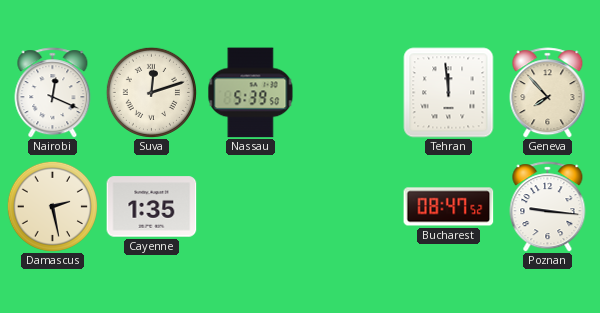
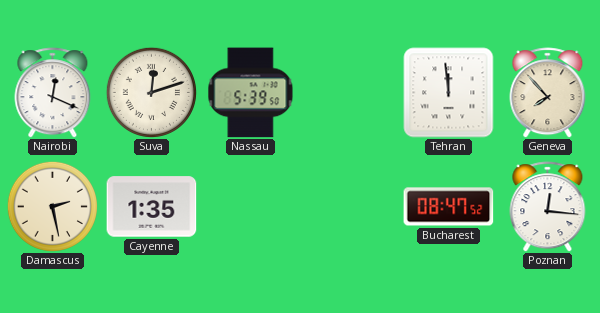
Poznan: 9:16 -> 12:16 (548, 207)
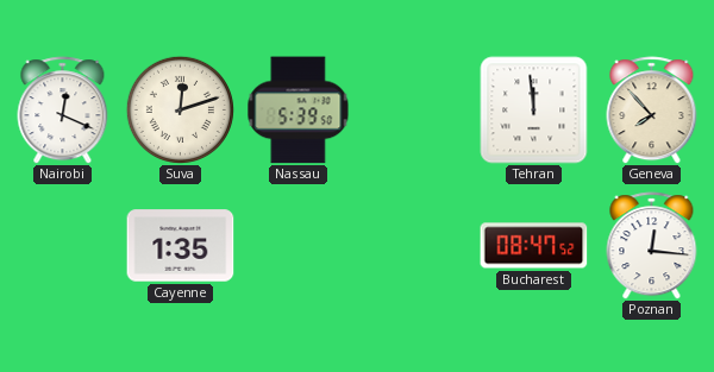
Damascus: 2:28 -> none (52, 206)
